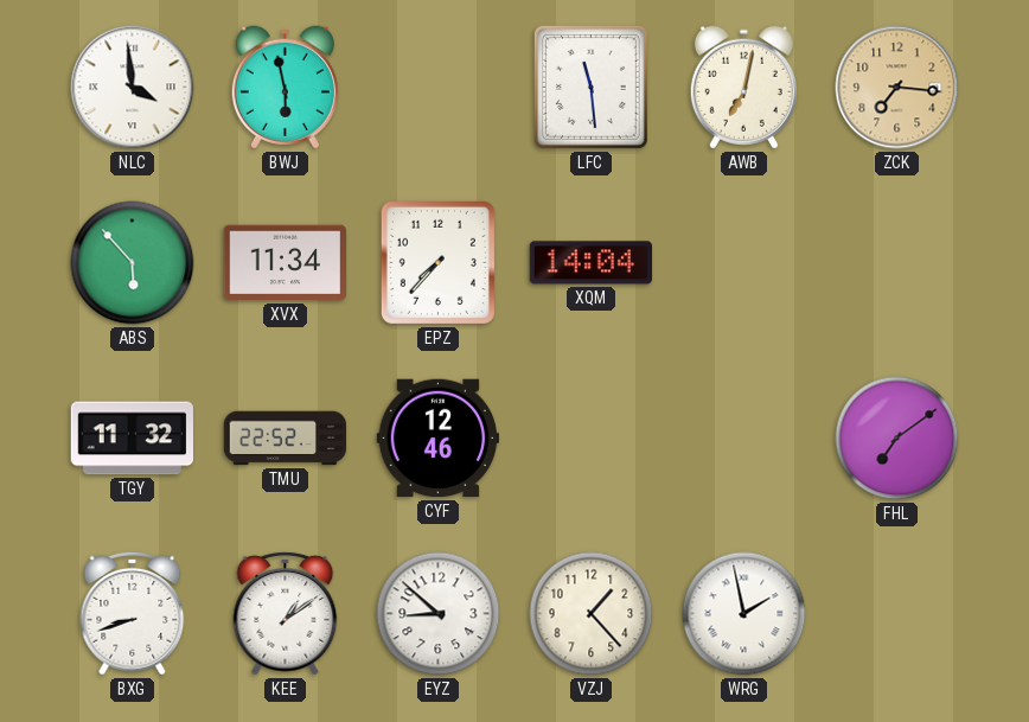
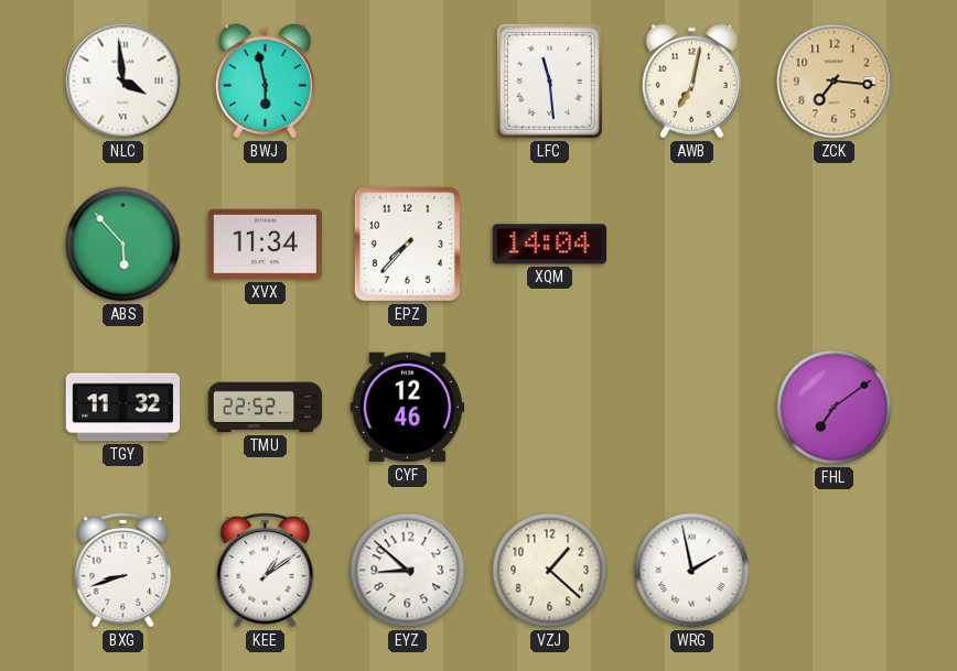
VZJ: 1:23 -> 1:22 (550, 571)
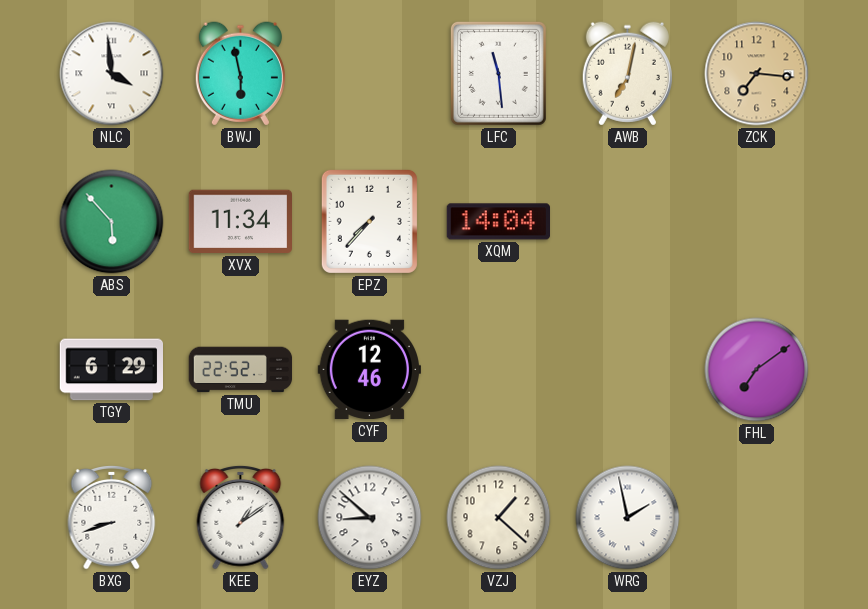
TGY: 11:32 -> 6:29 (111, 370)
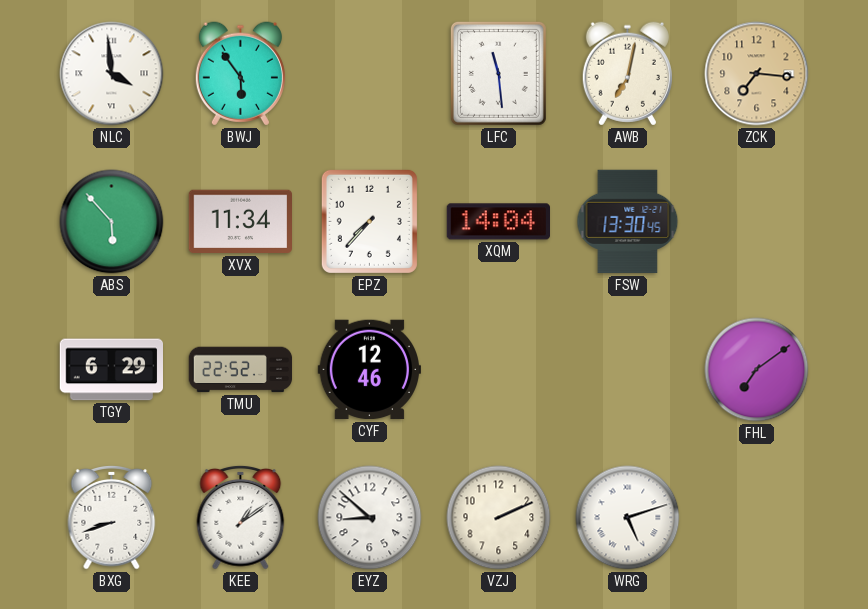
BWJ: 5:58 -> 5:54 (240, 74)
FSW: none -> 13:30 (628, 222)
VZJ: 1:22 -> 2:11 (499, 518)
WRG: 1:58 -> 5:12 (628, 518)
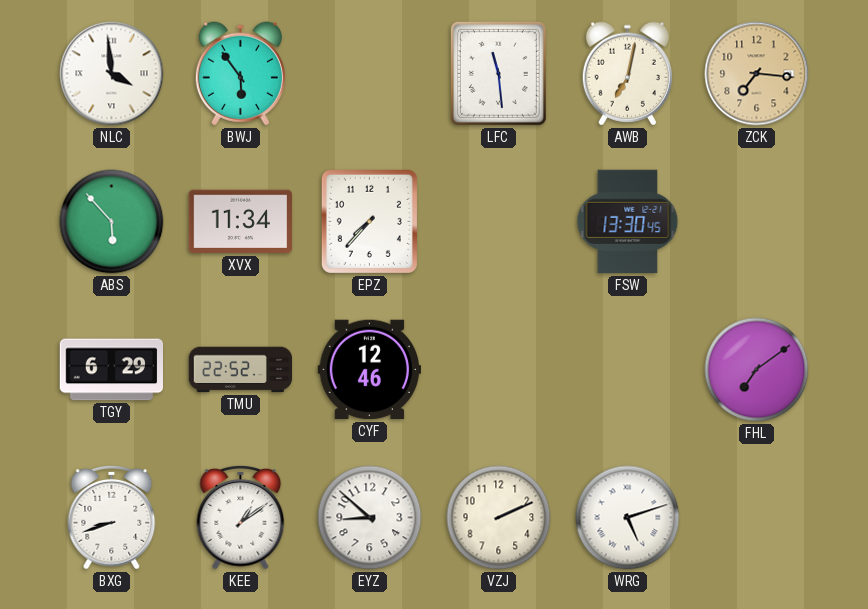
XQM: 14:04 -> none (498, 222)
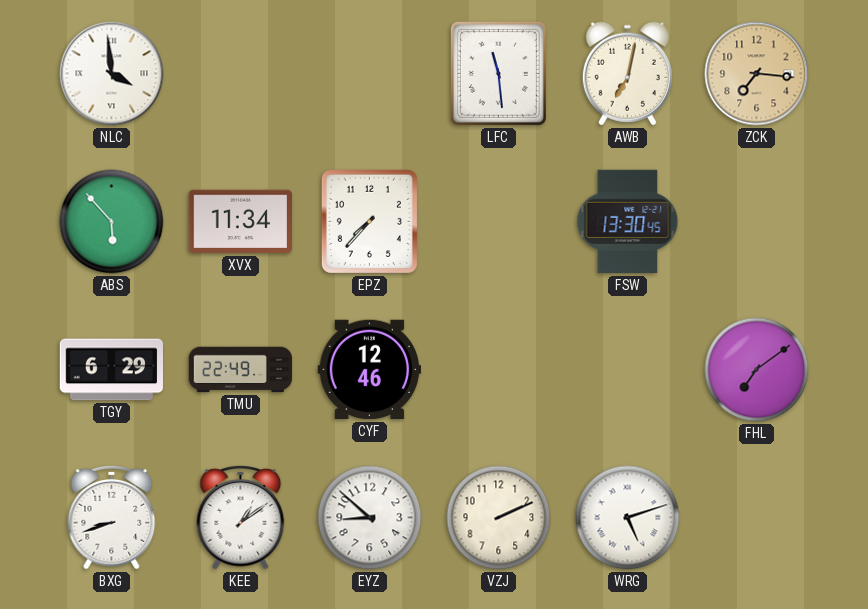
BWJ: 5:54 -> none (240, 74)
TMU: 22:52 -> 22:49 (241, 370)
